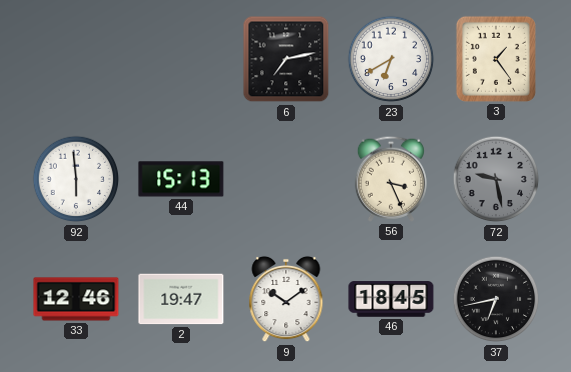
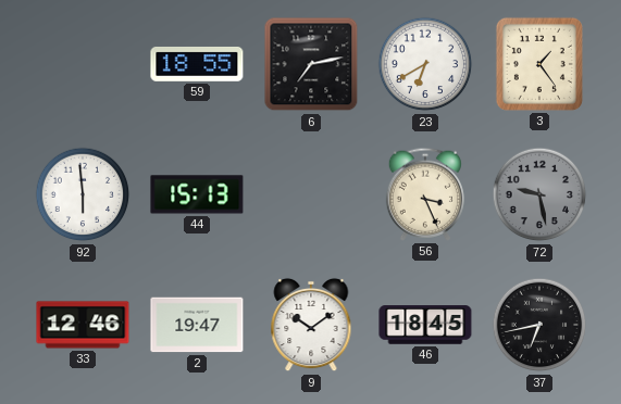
59: none -> 18:55 (197, 64)
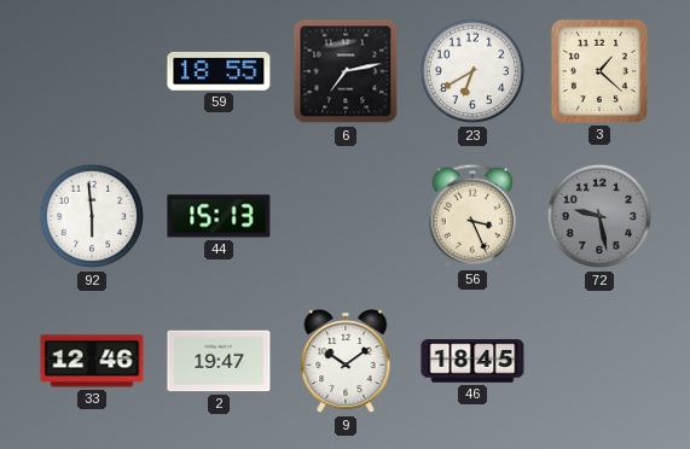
3: 1:24 -> 1:22 (599, 71)
37: 6:43 -> none (539, 325)
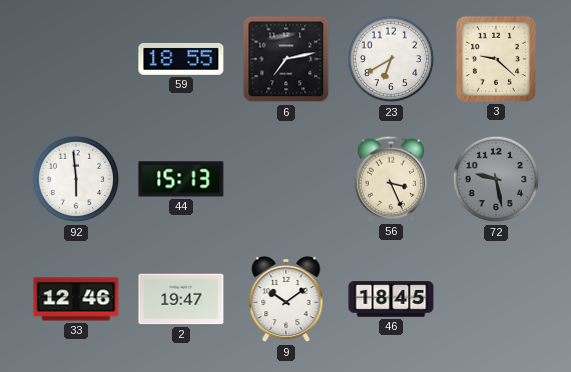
3: 1:22 -> 9:22 (496, 59)
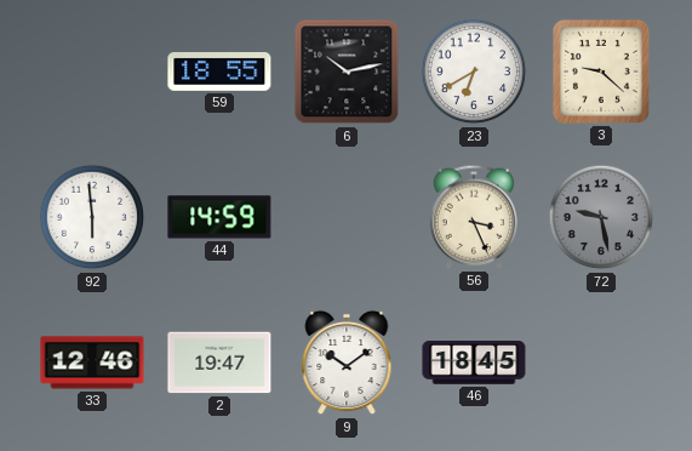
6: 7:13 -> 10:13 (347, 72)
44: 15:13 -> 14:59 (219, 217)
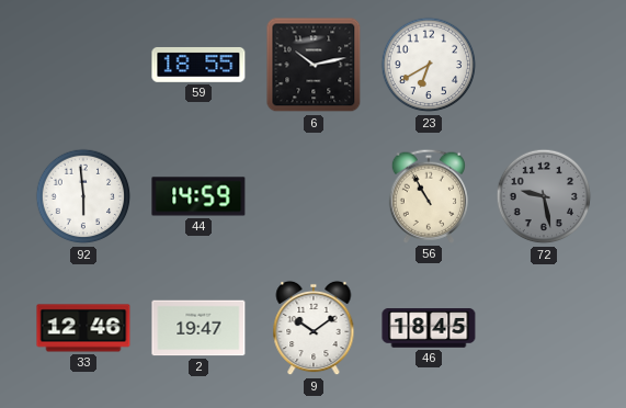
3: 9:22 -> none (601, 72)
56: 3:26 -> 10:55 (429, 196)
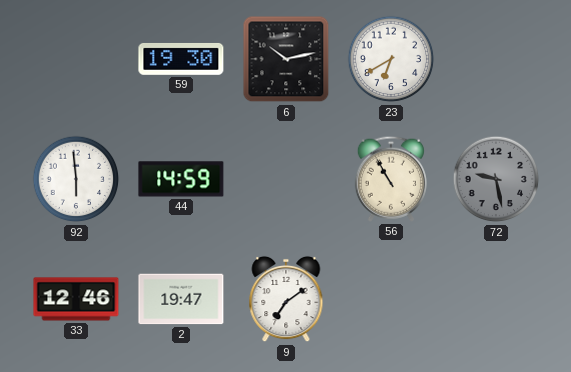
59: 18:55 -> 19:30 (181, 59)
9: 10:09 -> 7:09 (286, 299)
46: 18:45 -> none (429, 328)
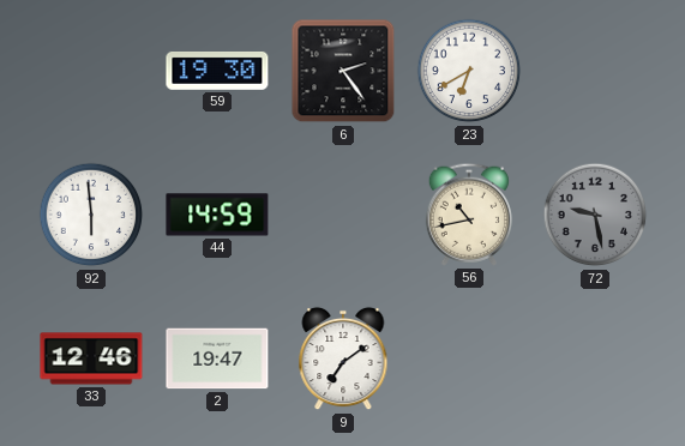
6: 10:13 -> 2:24 (343, 71)
56: 10:55 -> 10:43 (469, 215)
